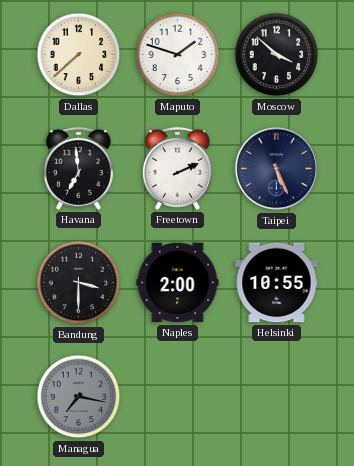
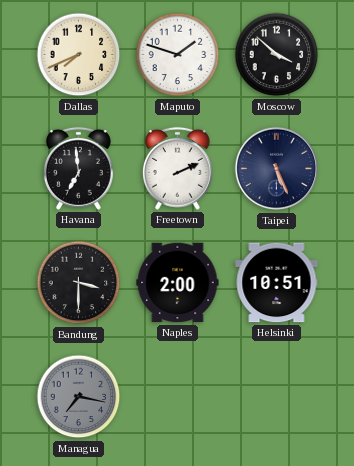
Dallas: 7:38 -> 7:41 (79, 55)
Helsinki: 10:55 -> 10:51 (277, 283)
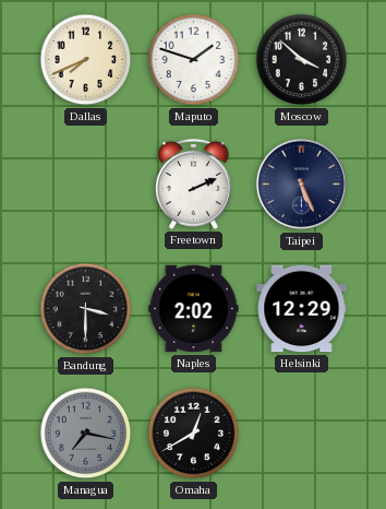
Havana: 6:59 -> none (78, 168)
Naples: 2:00 -> 2:02 (194, 309)
Helsinki: 10:51 -> 12:29 (302, 309)
Omaha: none -> 12:40 (194, 434)
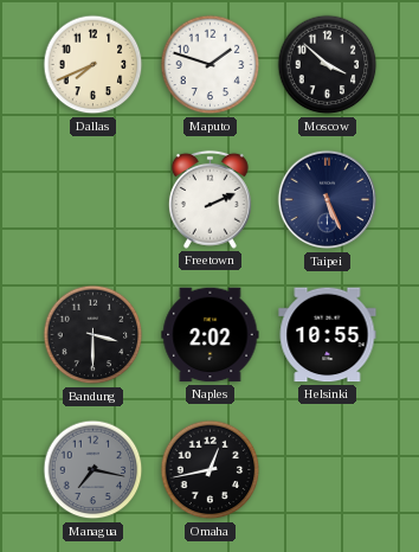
Helsinki: 12:29 -> 10:55 (328, 335)
Omaha: 12:40 -> 12:43 (211, 470)
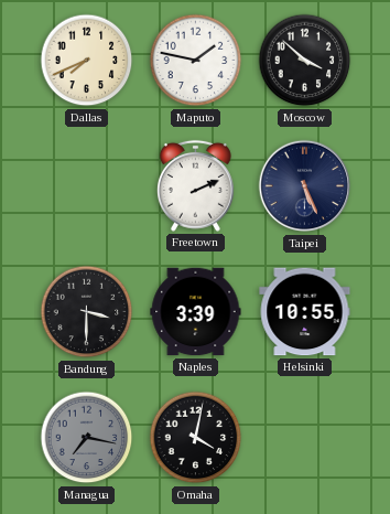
Maputo: 1:48 -> 1:47 (196, 61)
Naples: 2:02 -> 3:39 (196, 312)
Omaha: 12:43 -> 4:02 (196, 438)
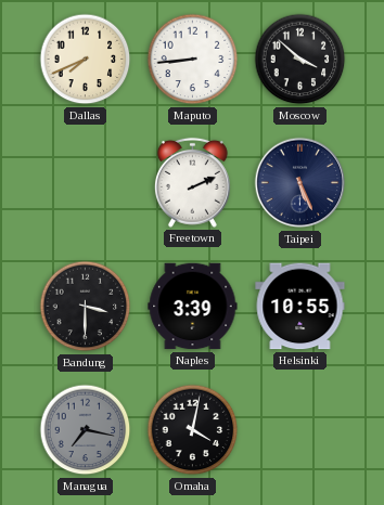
Maputo: 1:47 -> 8:44 (193, 60)
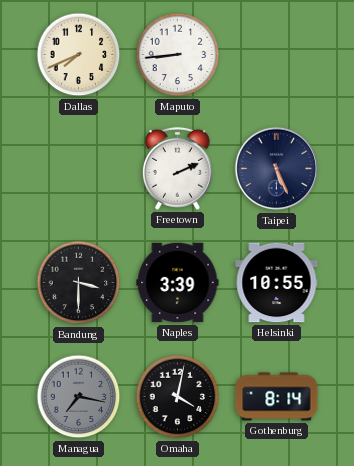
Moscow: 3:52 -> none (300, 60)
Gothenburg: none -> 8:14 (277, 397)
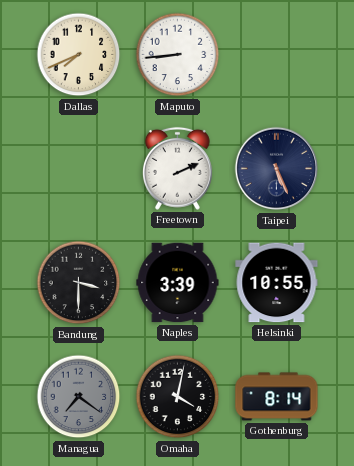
Managua: 7:17 -> 7:21 (79, 397)
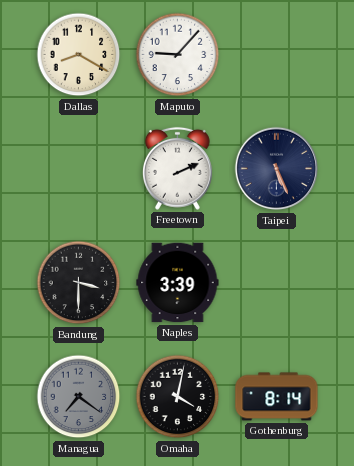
Dallas: 7:41 -> 8:20 (79, 55)
Maputo: 8:44 -> 9:07 (178, 55)
Helsinki: 10:55 -> none (277, 283)
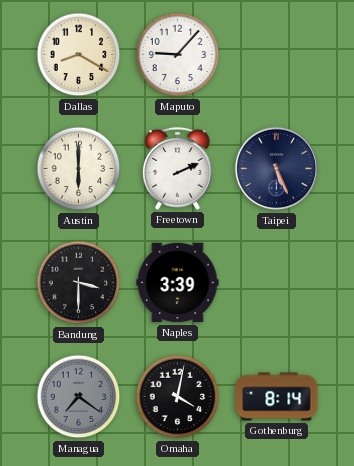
Austin: none -> 6:00 (79, 169)
